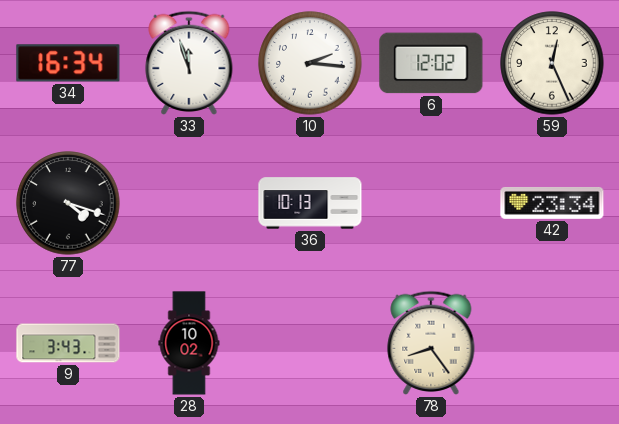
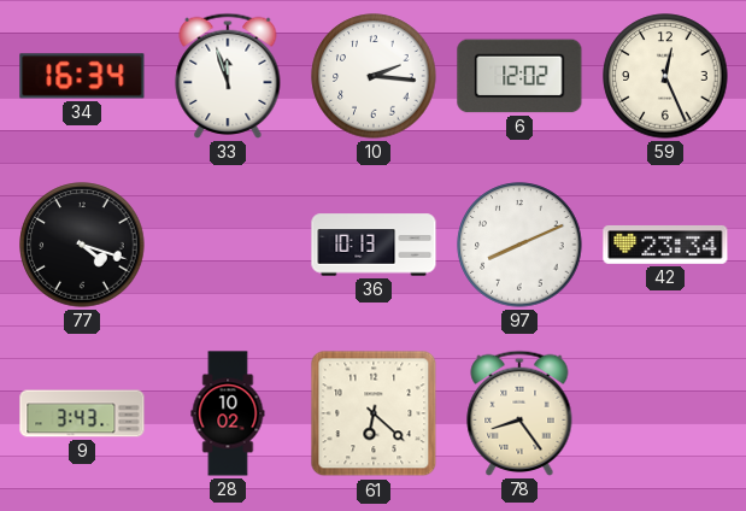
97: none -> 8:11 (519, 245)
61: none -> 6:22 (374, 413)
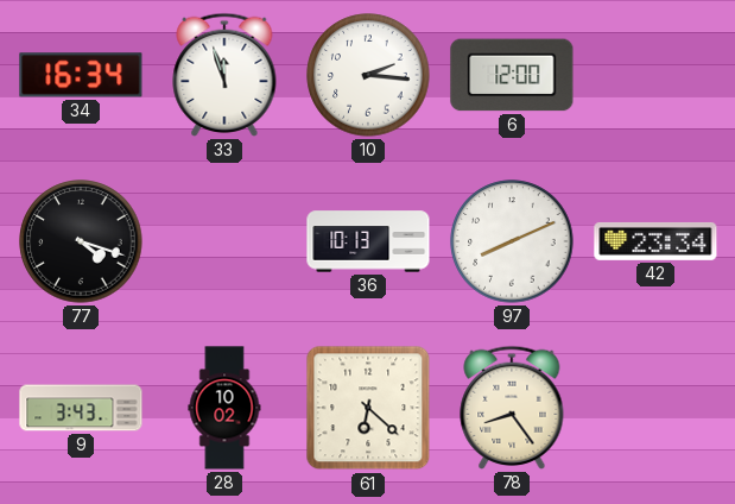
6: 12:02 -> 12:00 (512, 75)
59: 12:26 -> none (665, 76)
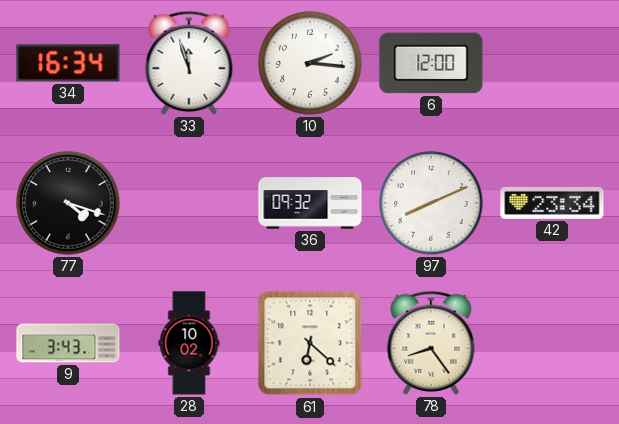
36: 10:13 -> 09:32 (310, 203)
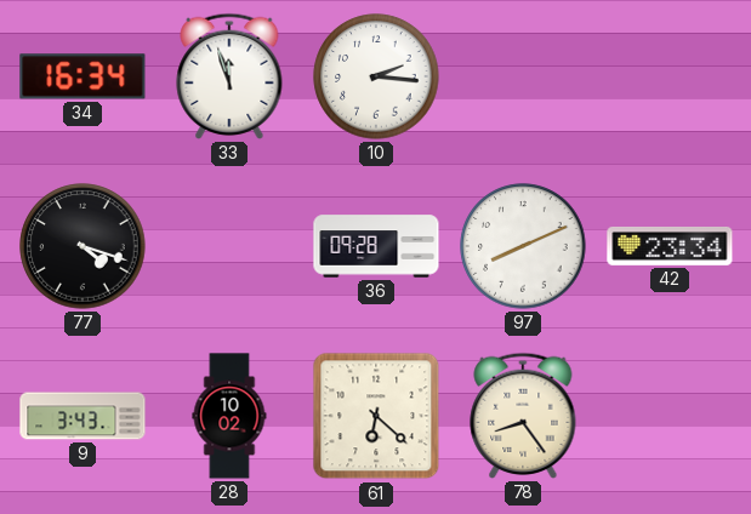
6: 12:00 -> none (431, 63)
36: 09:32 -> 09:28 (376, 246)
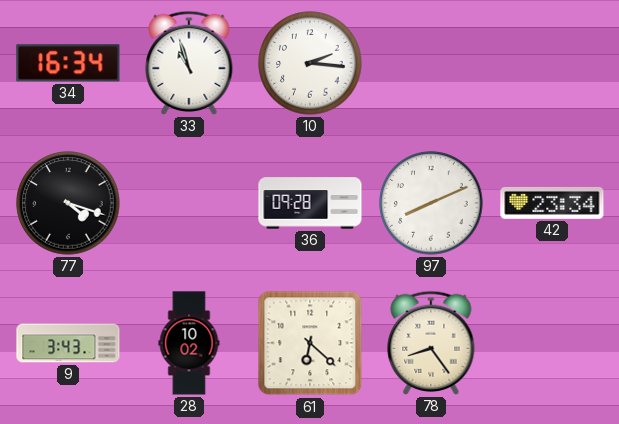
33: 11:57 -> 10:57 (189, 63)
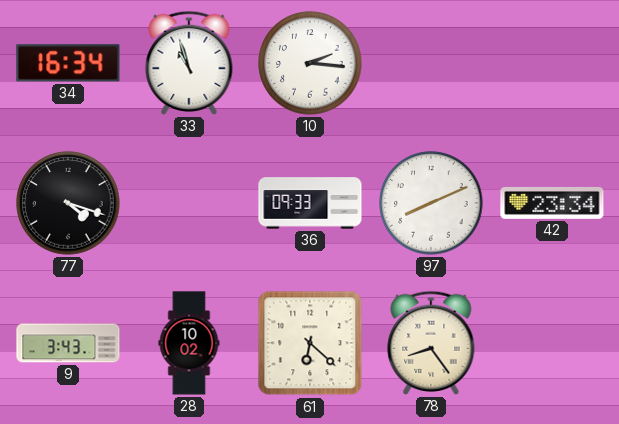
36: 09:28 -> 09:33 (310, 203)
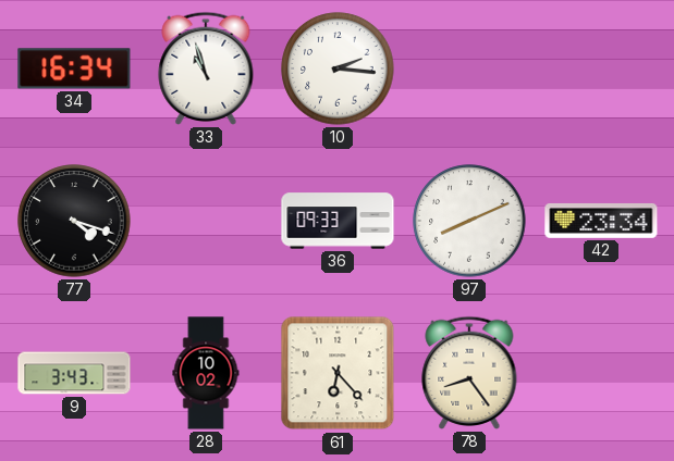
61: 6:22 -> 6:23 (338, 373)
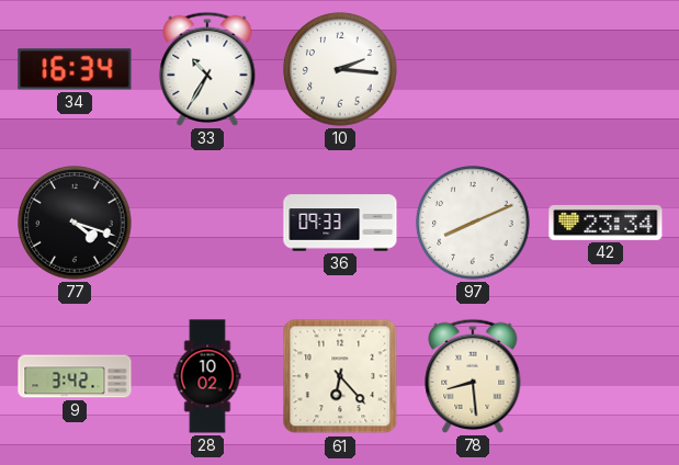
33: 10:57 -> 10:35 (207, 69)
9: 3:43 -> 3:42 (75, 376)
78: 8:24 -> 8:29 (473, 376)
